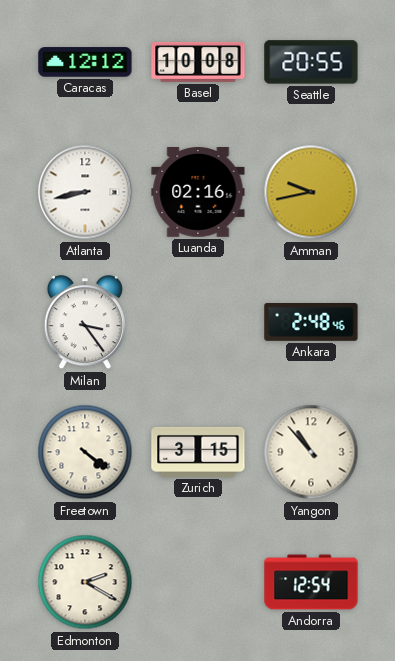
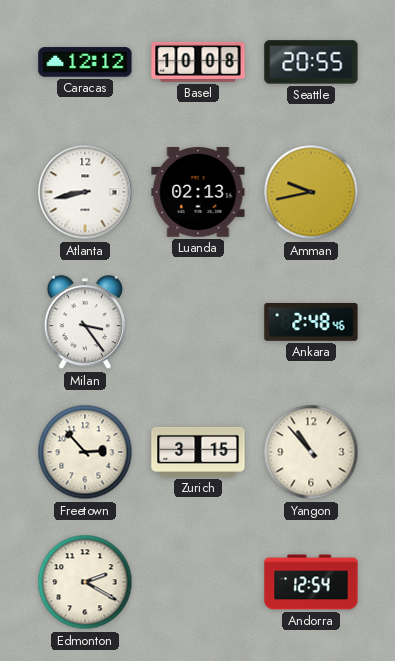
Luanda: 02:16 -> 02:13 (198, 193)
Freetown: 4:21 -> 2:53 (85, 452)
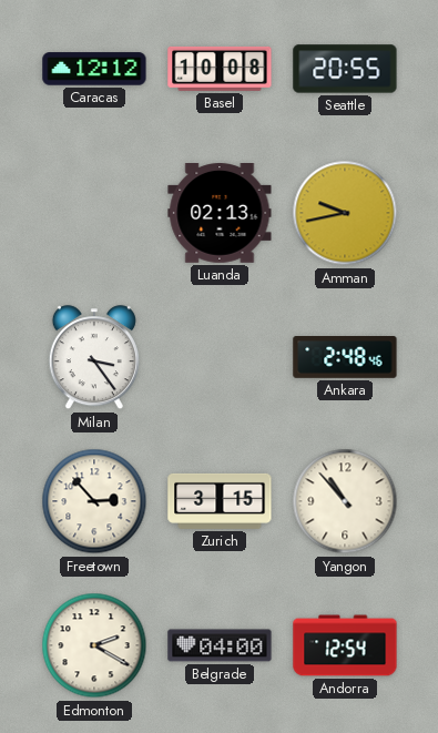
Atlanta: 8:43 -> none (85, 192)
Belgrade: none -> 04:00 (220, 645)
